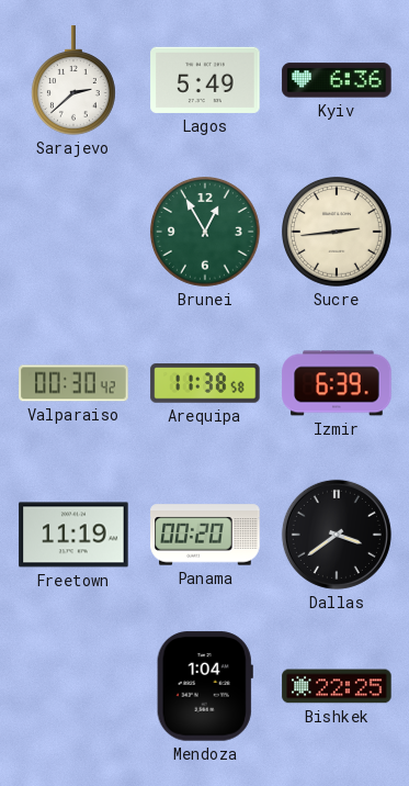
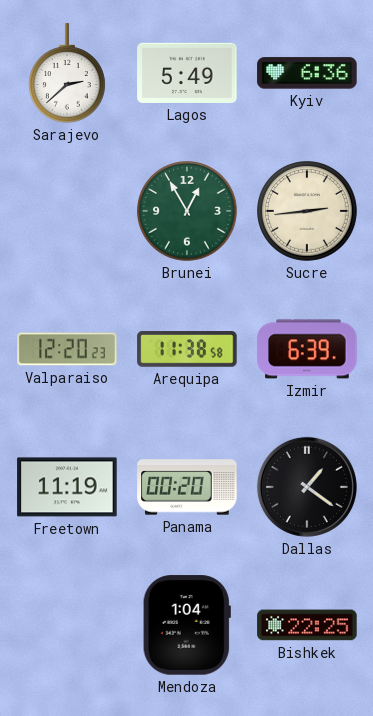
Valparaiso: 00:30 -> 12:20 (67, 349)
Dallas: 3:39 -> 1:21 (307, 487)
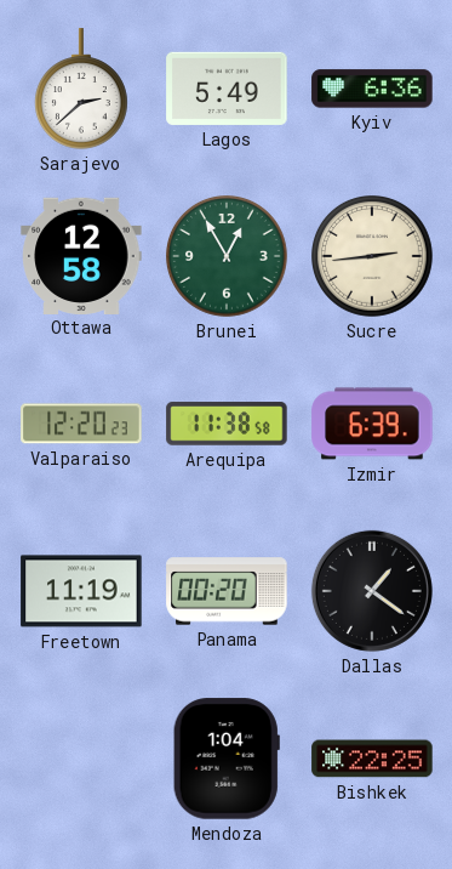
Ottawa: none -> 12:58 (81, 255)
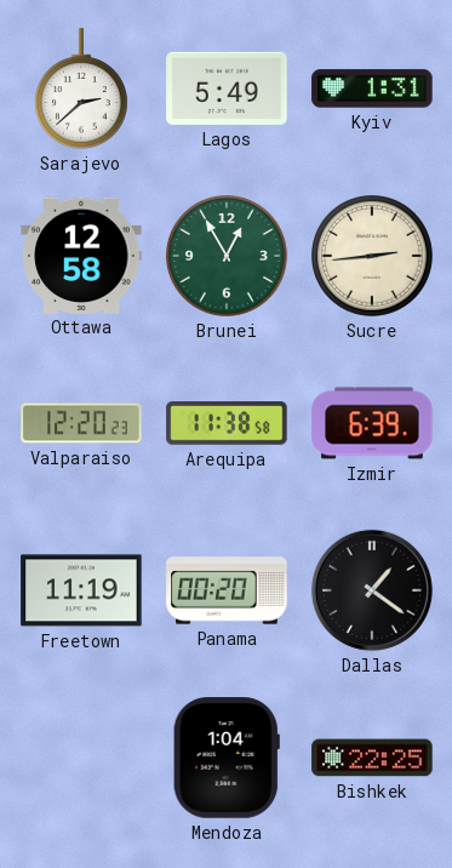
Kyiv: 6:36 -> 1:31 (372, 88)
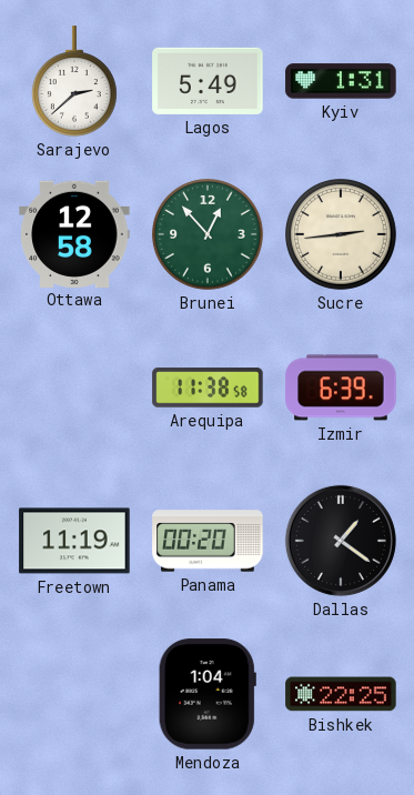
Brunei: 12:55 -> 12:53 (209, 235)
Valparaiso: 12:20 -> none (81, 423)
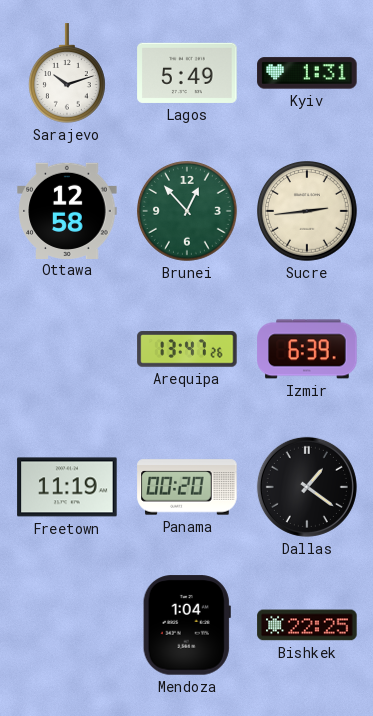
Sarajevo: 2:38 -> 10:12 (67, 73)
Arequipa: 11:38 -> 13:47 (187, 349)
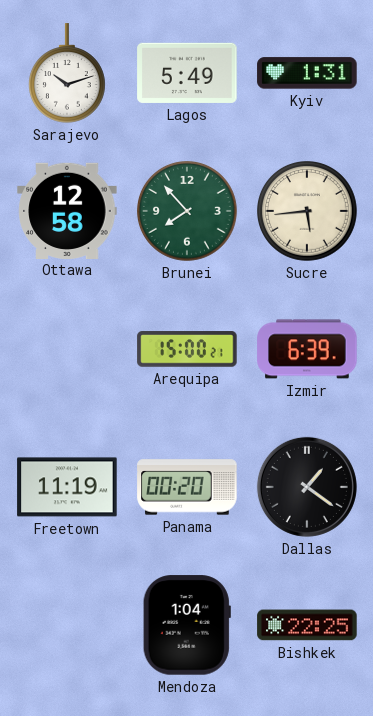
Brunei: 12:53 -> 7:53 (188, 212)
Sucre: 2:44 -> 5:44 (308, 212)
Arequipa: 13:47 -> 15:00 (187, 349)
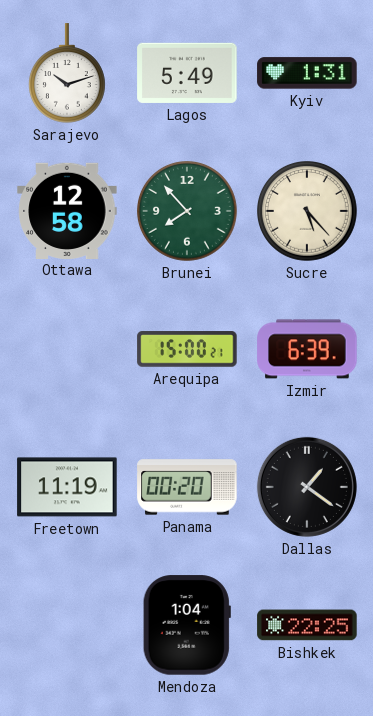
Sucre: 5:44 -> 5:23 (308, 212)
